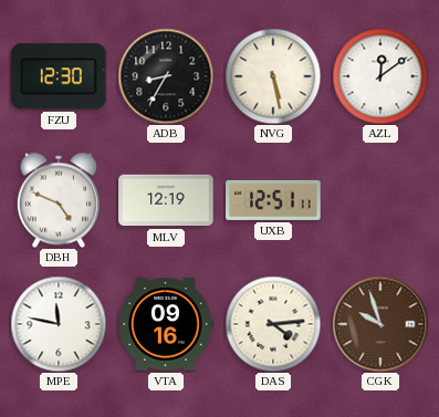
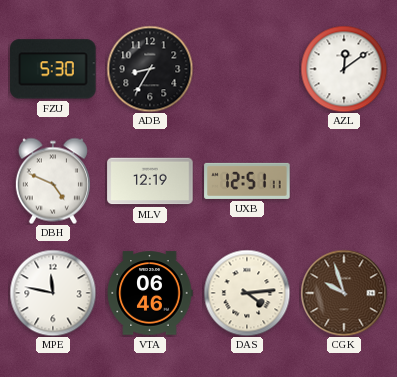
FZU: 12:30 -> 5:30 (53, 69)
NVG: 5:28 -> none (273, 76)
VTA: 09:16 -> 06:46 (150, 293)
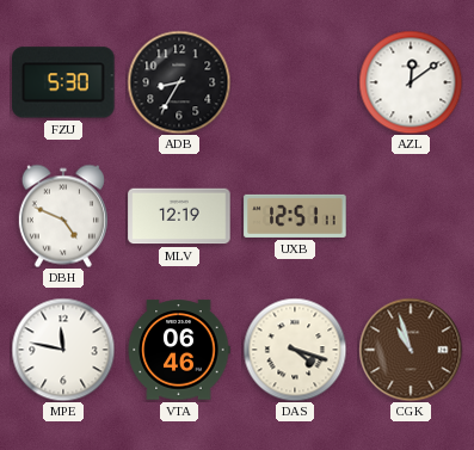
DAS: 4:14 -> 4:18 (295, 350)
CGK: 9:57 -> 10:57 (411, 350)
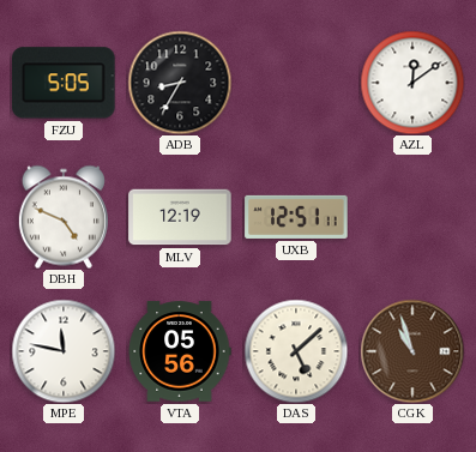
FZU: 5:30 -> 5:05 (64, 83)
VTA: 06:46 -> 05:56 (180, 351)
DAS: 4:18 -> 5:08 (296, 351)
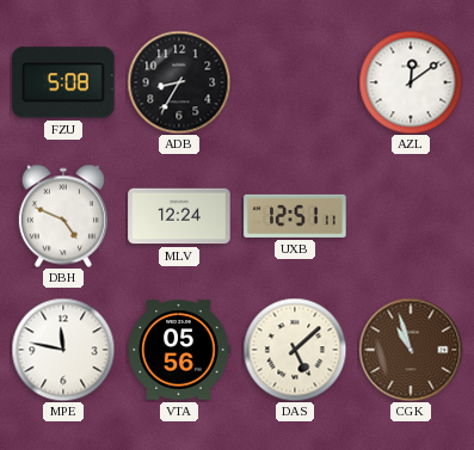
FZU: 5:05 -> 5:08 (63, 82)
MLV: 12:19 -> 12:24 (179, 216)
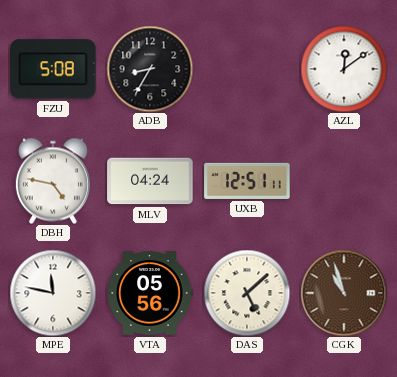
DBH: 4:49 -> 4:47 (53, 181)
MLV: 12:24 -> 04:24 (150, 181)
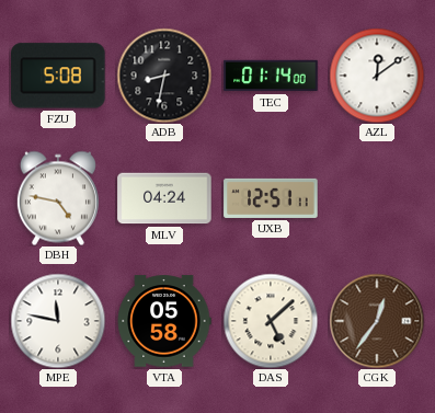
ADB: 8:35 -> 8:32 (164, 76)
TEC: none -> 01:14 (271, 76)
VTA: 05:56 -> 05:58 (164, 321)
CGK: 10:57 -> 12:36 (377, 321)
